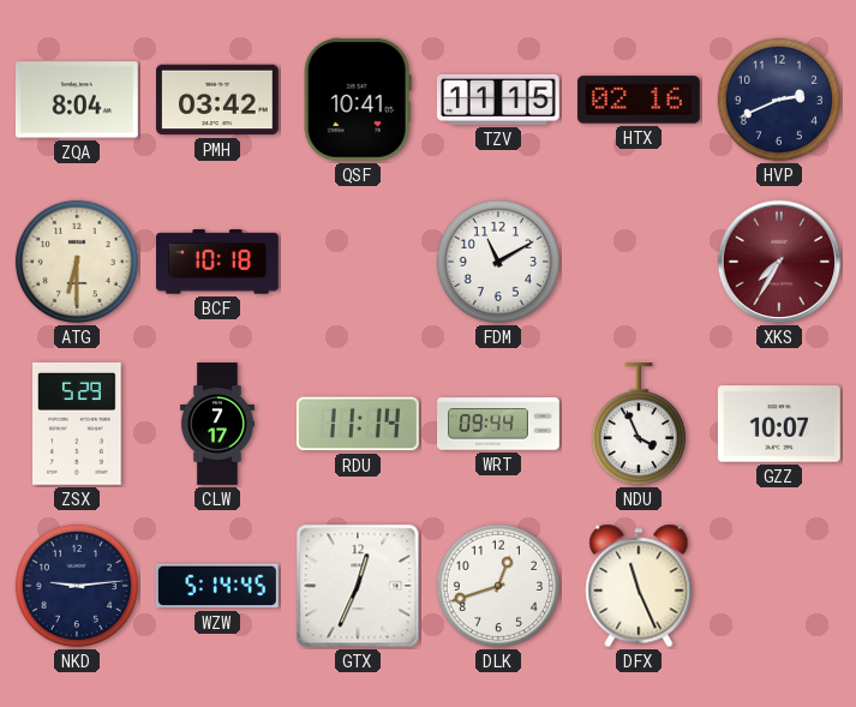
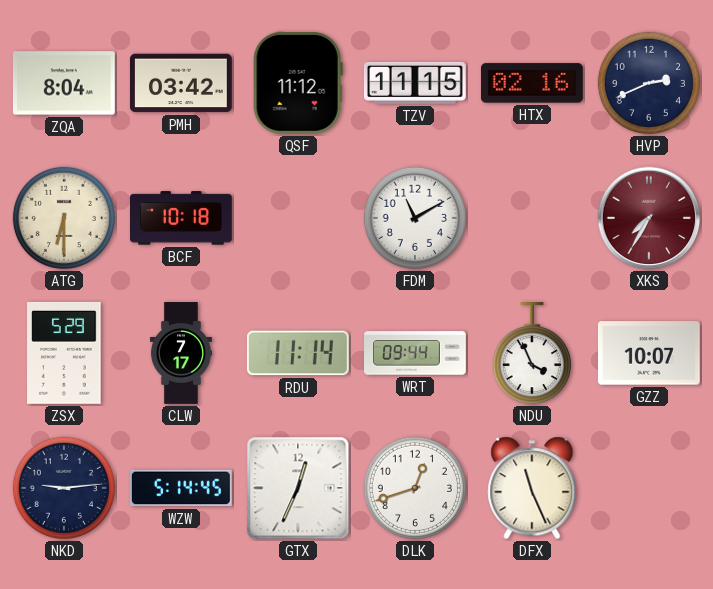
QSF: 10:41 -> 11:12 (298, 83)
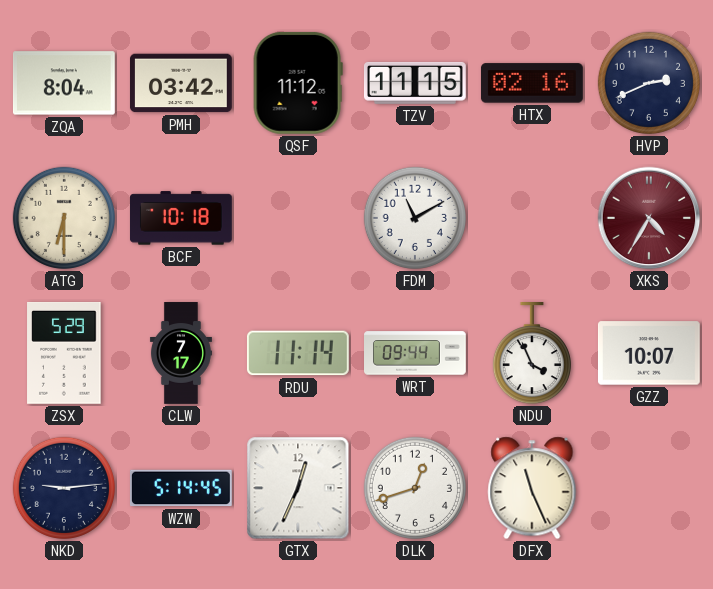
XKS: 7:35 -> 4:35 (649, 218)
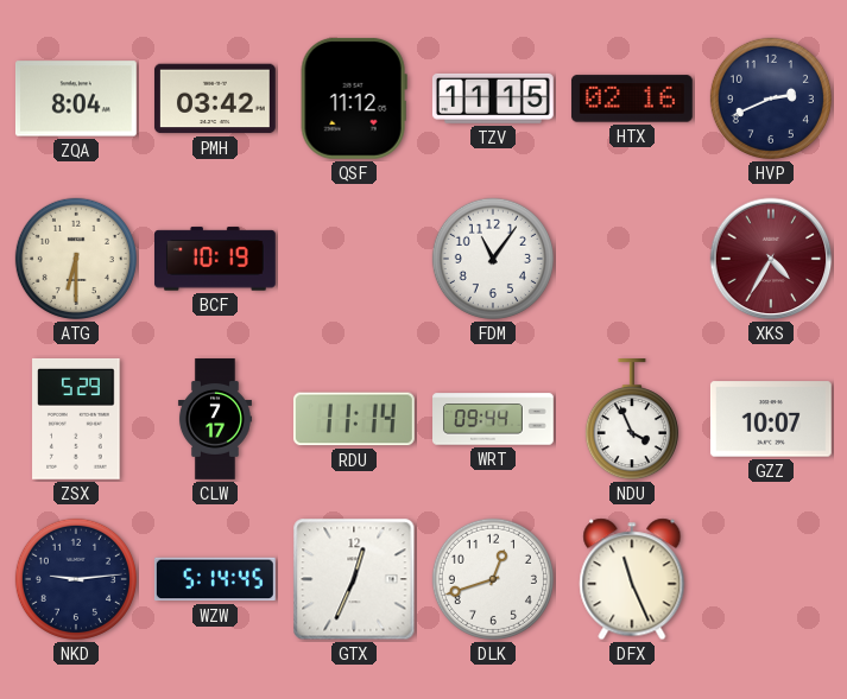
BCF: 10:18 -> 10:19 (215, 259)
FDM: 11:10 -> 11:06 (493, 259)
